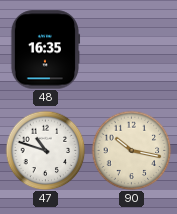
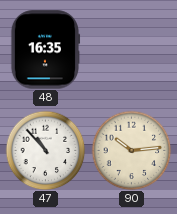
47: 10:48 -> 10:53 (45, 150)
90: 10:17 -> 10:14 (131, 150)
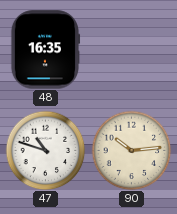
47: 10:53 -> 10:48 (45, 150)
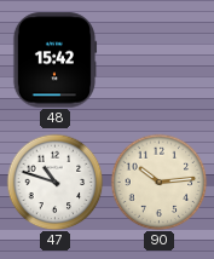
48: 16:35 -> 15:42 (54, 61)
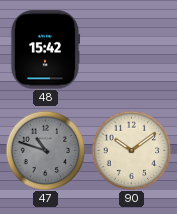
47 dial: white -> grey (45, 150)
90: 10:14 -> 10:09 (131, 150)
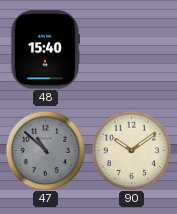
48: 15:42 -> 15:40 (45, 50)
47: 10:48 -> 10:52 (45, 150)
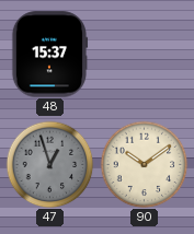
48: 15:40 -> 15:37 (49, 55)
47: 10:52 -> 12:57 (49, 164)
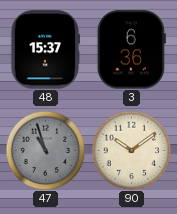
3: none -> 6:36 (131, 50)
47: 12:57 -> 10:57 (45, 150)
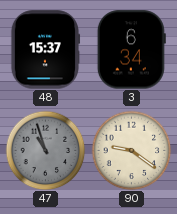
3: 6:36 -> 6:34 (131, 50)
90: 10:09 -> 9:21 (131, 150)
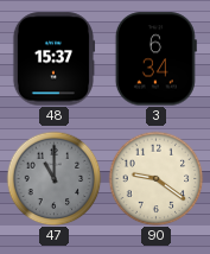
47: 10:57 -> 11:00 (53, 178)
